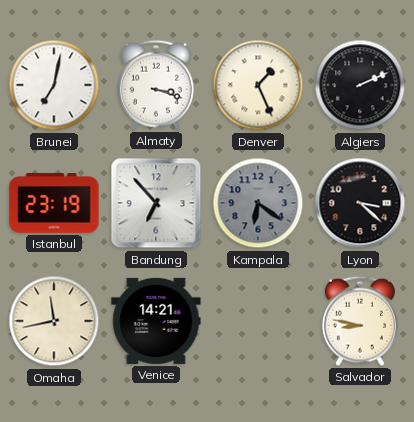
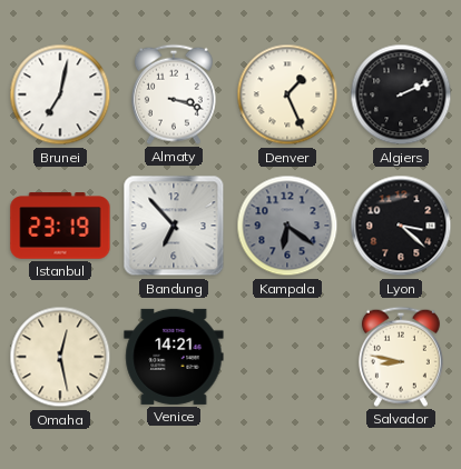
Omaha: 11:43 -> 12:28 (60, 357)
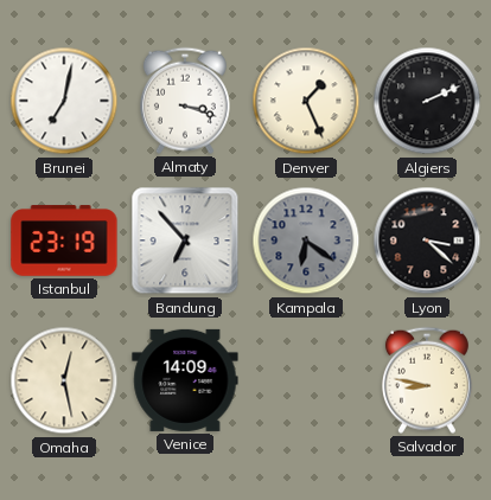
Venice: 14:21 -> 14:09 (185, 380)
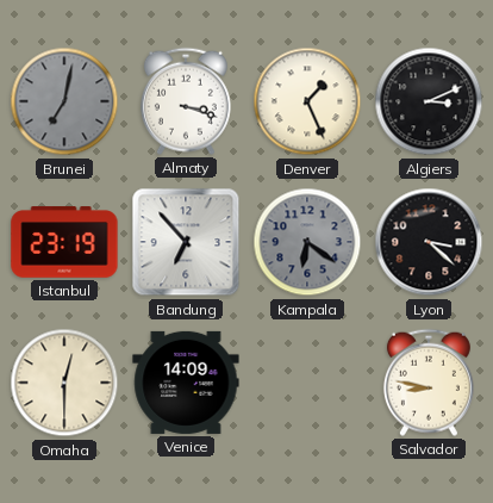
Brunei dial: white -> grey (64, 101)
Algiers: 2:11 -> 3:11 (429, 101)
Omaha: 12:28 -> 12:30 (64, 383)
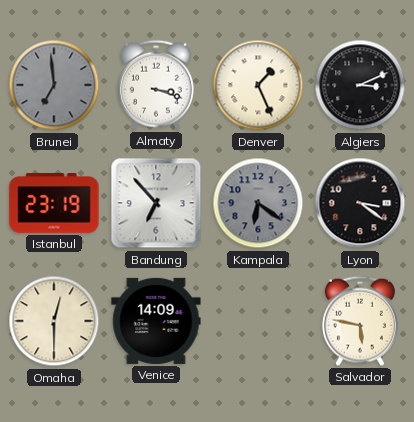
Brunei: 7:02 -> 6:59 (54, 85)
Lyon: 3:22 -> 3:21 (360, 203)
Salvador: 8:47 -> 5:47 (360, 321)
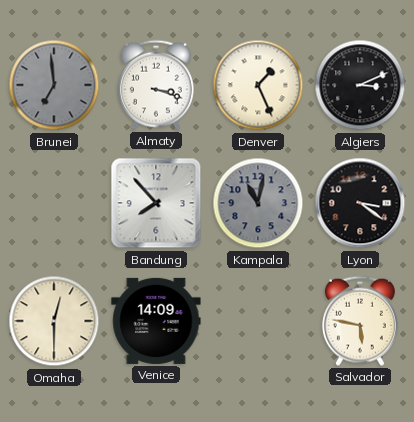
Istanbul: 23:19 -> none (54, 203)
Bandung: 6:53 -> 7:53 (156, 203)
Kampala: 6:21 -> 11:02 (258, 203)
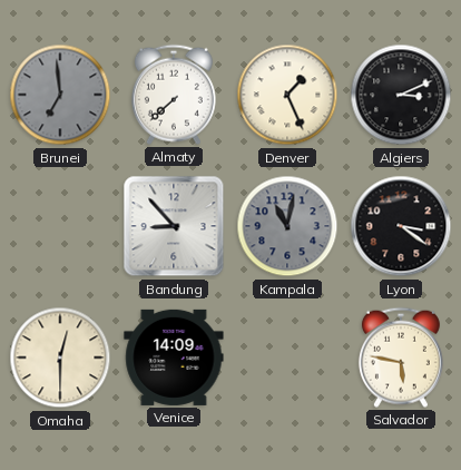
Almaty: 3:18 -> 7:38 (174, 95)
Bandung: 7:53 -> 8:53 (174, 226)
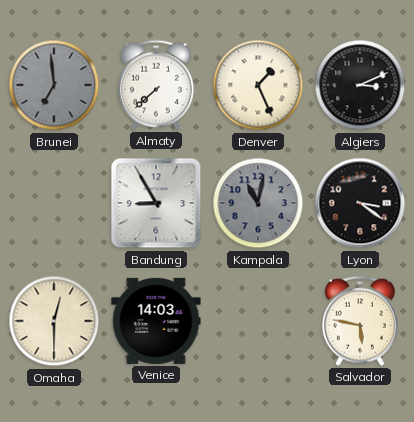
Bandung: 8:53 -> 8:55 (156, 203)
Venice: 14:09 -> 14:03 (156, 321)
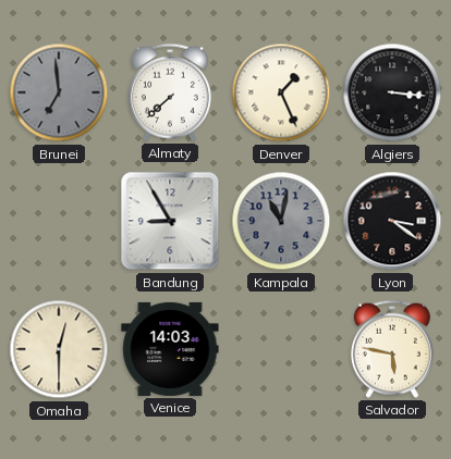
Algiers: 3:11 -> 3:16 (392, 92)
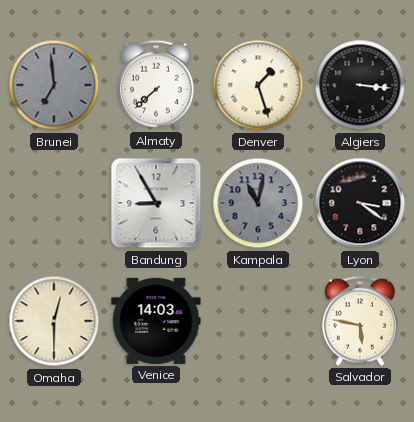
Denver: 1:26 -> 1:27 (258, 85)
